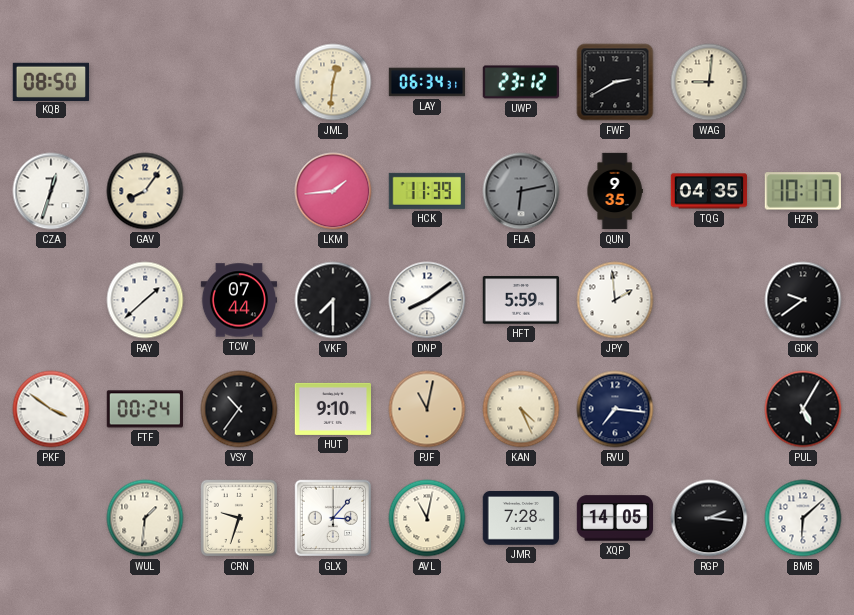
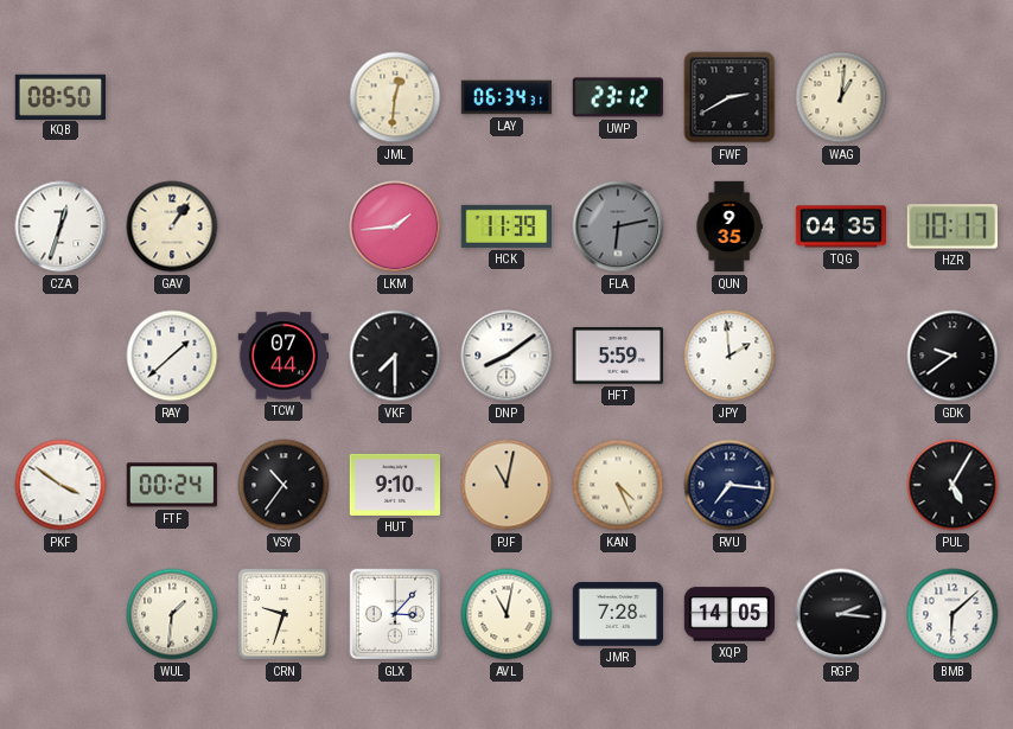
WAG: 9:01 -> 1:01 (841, 97)
GAV: 8:06 -> 1:06 (172, 226)
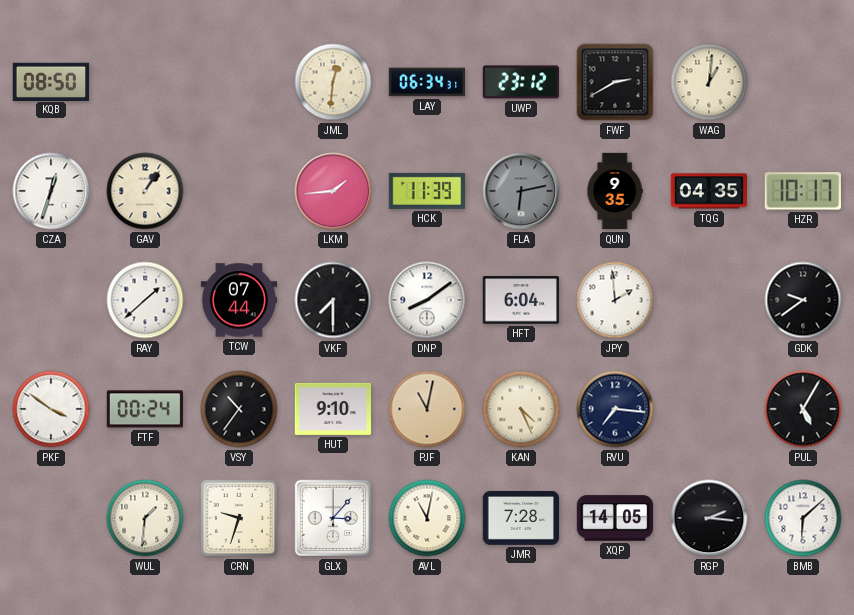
HFT: 5:59 -> 6:04 (520, 300)
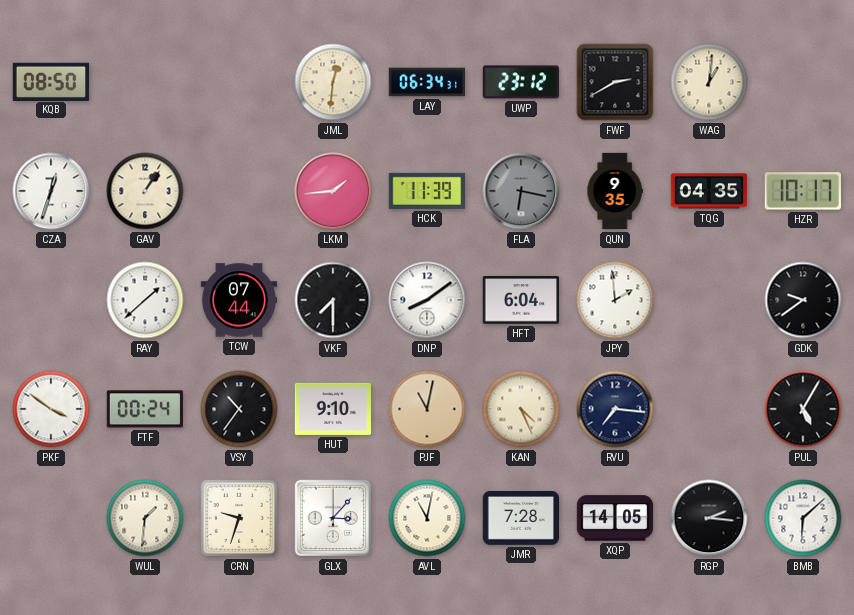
FLA: 6:13 -> 6:17 (521, 191)
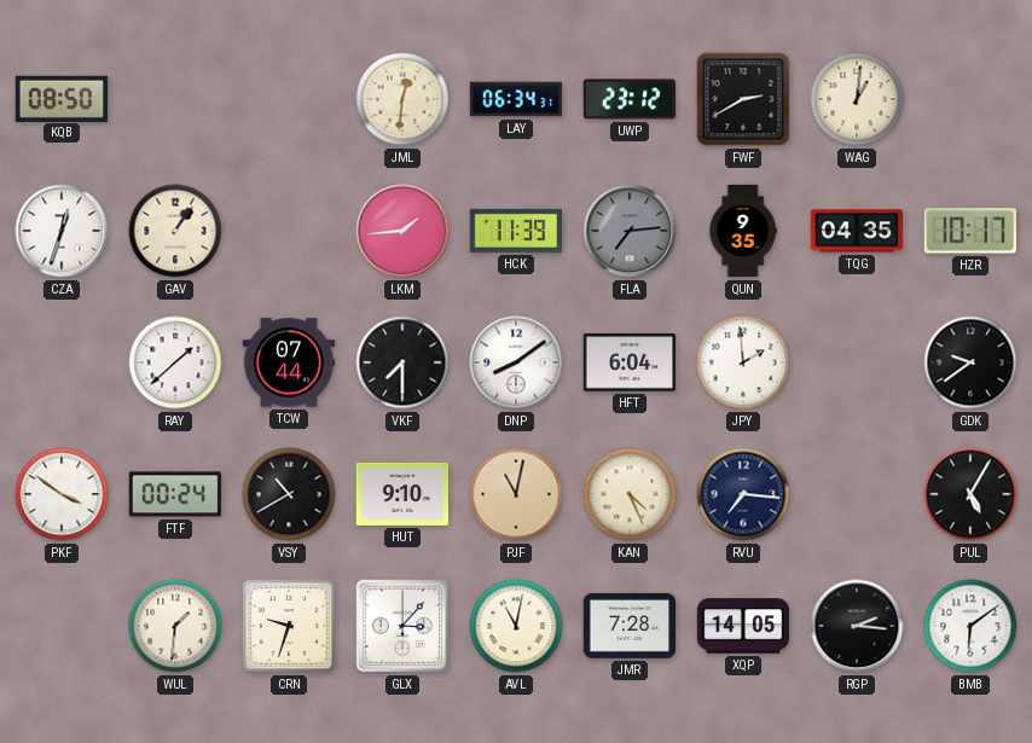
FLA: 6:17 -> 7:14 (630, 231)
VSY: 10:36 -> 10:40 (289, 494)
BMB: 6:08 -> 6:09 (970, 626)
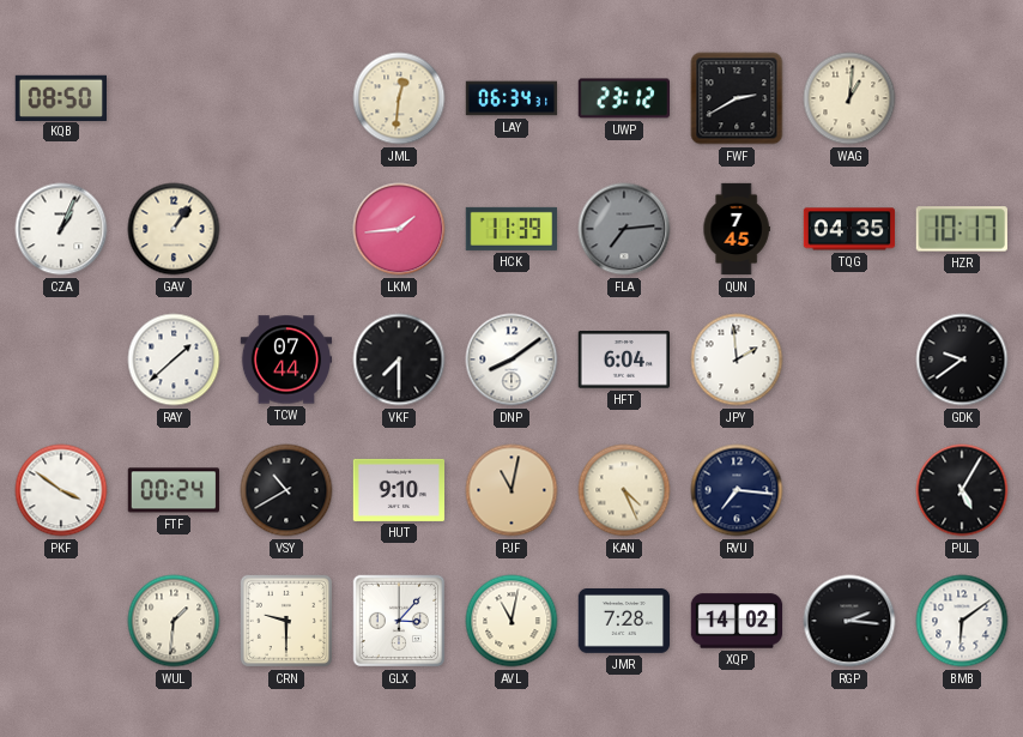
CZA: 12:33 -> 1:04 (61, 229)
QUN: 9:35 -> 7:45 (737, 229)
CRN: 9:33 -> 9:30 (286, 621)
XQP: 14:05 -> 14:02 (737, 621)
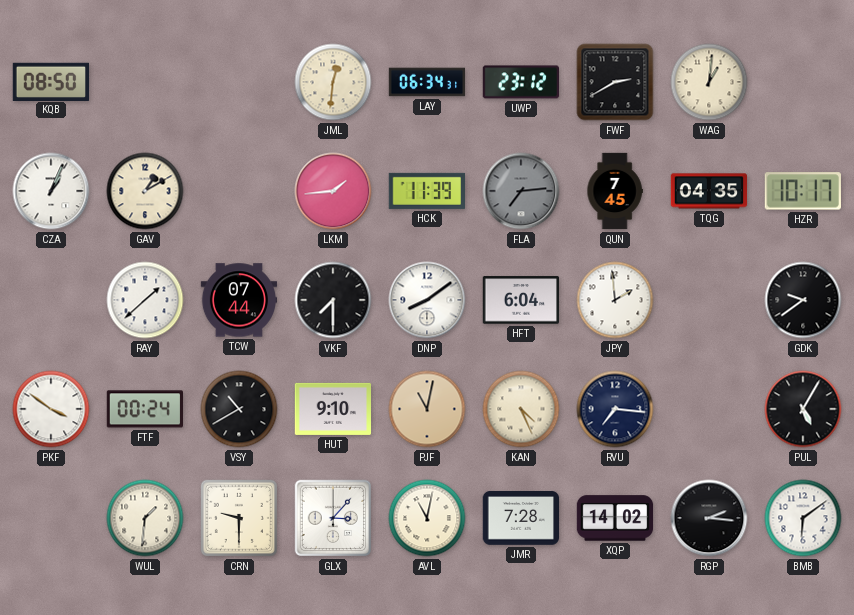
GAV: 1:06 -> 1:10 (145, 191)
